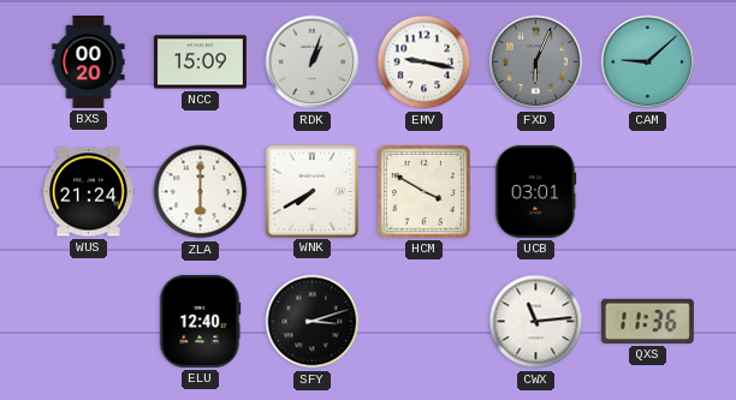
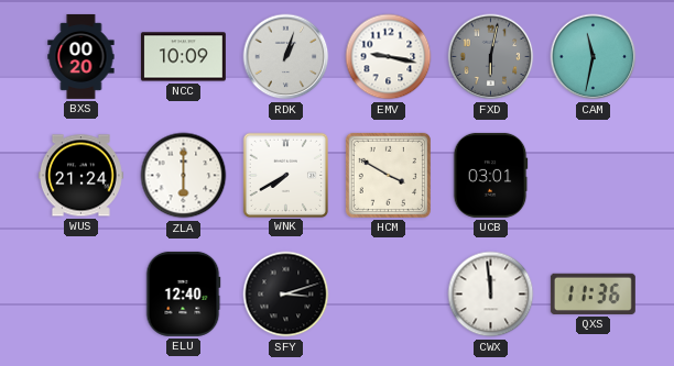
NCC: 15:09 -> 10:09 (183, 57)
FXD: 6:04 -> 6:02 (491, 57)
CAM: 9:08 -> 11:32 (594, 57)
CWX: 11:14 -> 11:59 (491, 295)
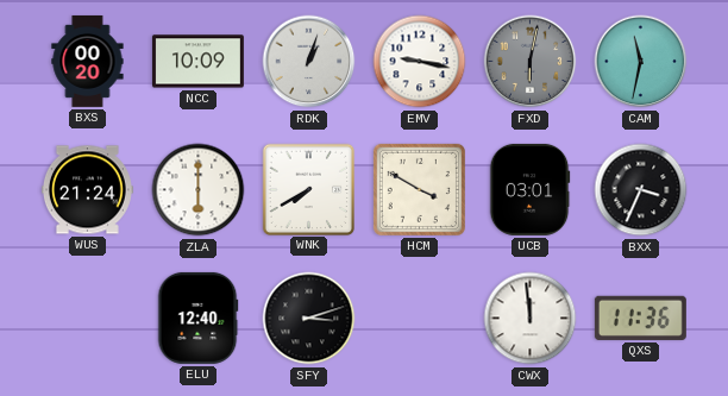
BXX: none -> 3:34 (641, 190)
